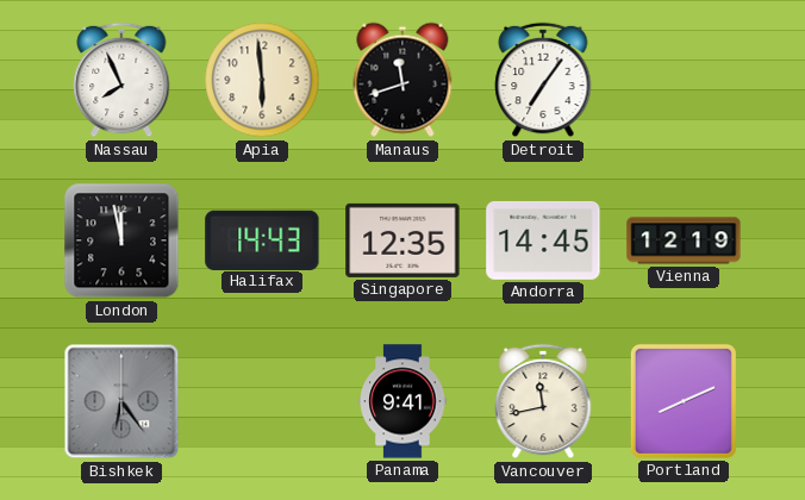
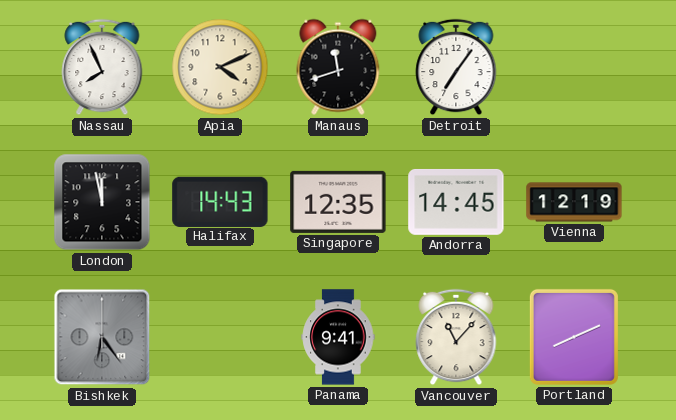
Apia: 5:59 -> 4:11 (220, 67)
Vancouver: 11:43 -> 11:07 (456, 337)
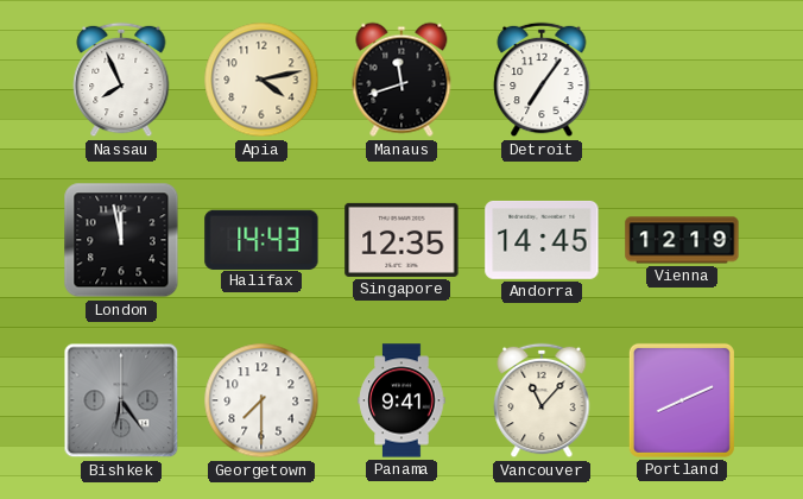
Apia: 4:11 -> 4:13 (261, 80)
Georgetown: none -> 7:30 (261, 400)
